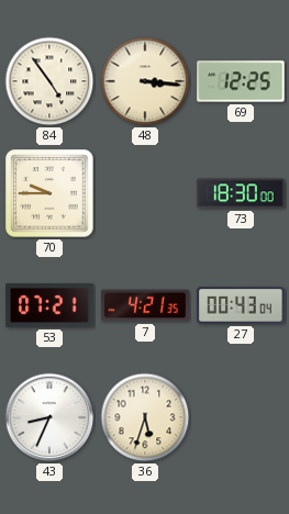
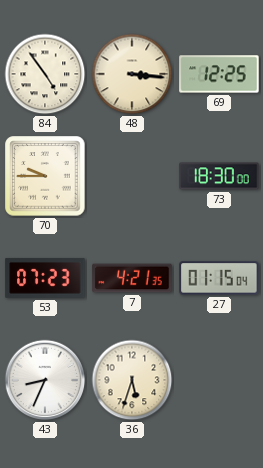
53: 07:21 -> 07:23 (45, 278)
27: 00:43 -> 01:15 (219, 278)
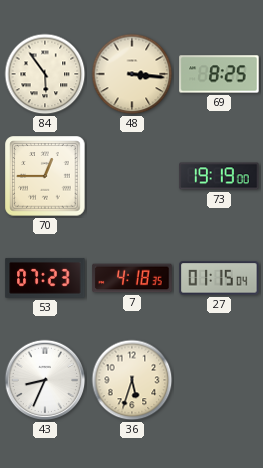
84: 4:54 -> 5:54 (45, 74)
69: 12:25 -> 8:25 (219, 74)
70: 9:45 -> 12:45 (45, 176)
73: 18:30 -> 19:19 (219, 176)
7: 4:21 -> 4:18 (132, 278)
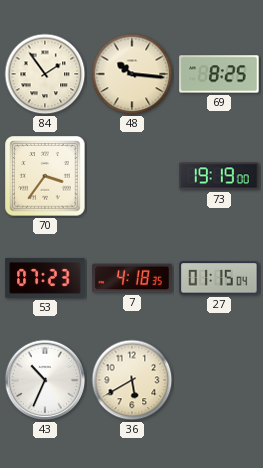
84: 5:54 -> 1:54 (45, 74)
48: 3:16 -> 10:16 (132, 74)
70: 12:45 -> 3:36 (45, 176)
43: 8:34 -> 10:34 (45, 380)
36: 5:33 -> 5:40 (132, 380)
